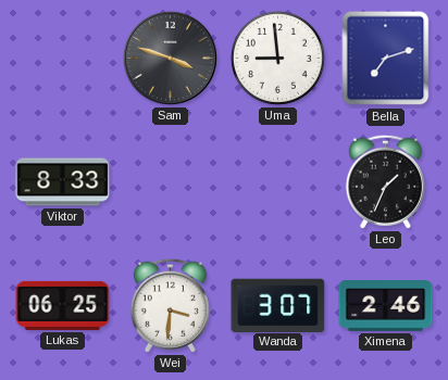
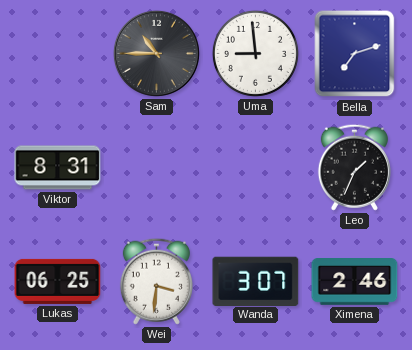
Sam: 3:48 -> 10:45 (156, 53)
Viktor: 8:33 -> 8:31 (58, 168)
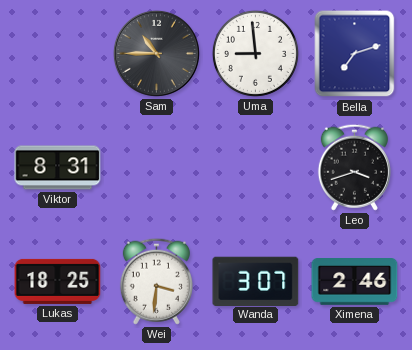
Leo: 1:34 -> 3:42 (354, 167)
Lukas: 06:25 -> 18:25 (58, 281)
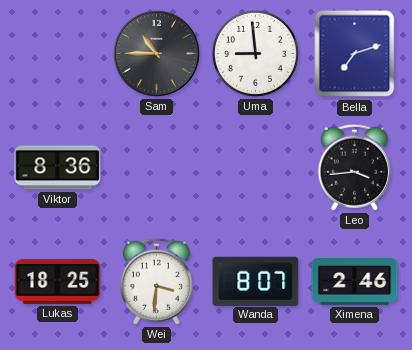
Viktor: 8:31 -> 8:36 (58, 168)
Leo: 3:42 -> 3:44 (354, 167)
Wanda: 3:07 -> 8:07 (256, 281)
